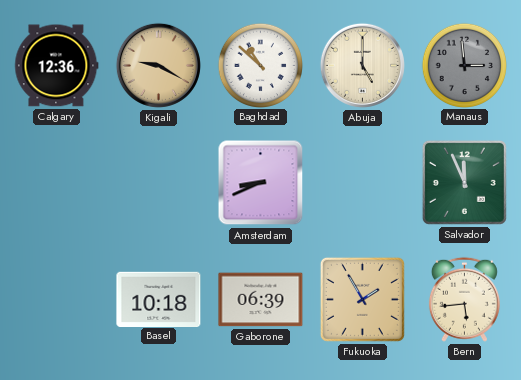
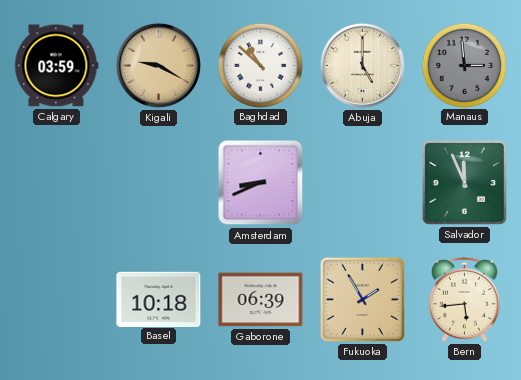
Calgary: 12:36 -> 03:59 (57, 66)
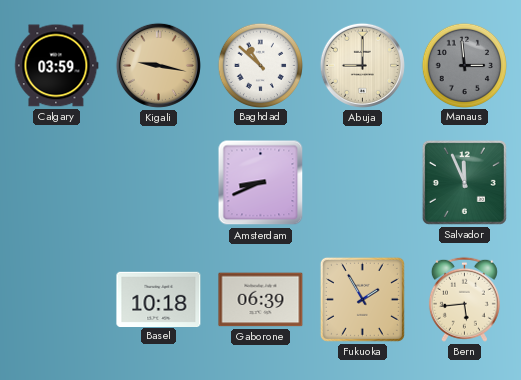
Kigali: 9:20 -> 9:17 (158, 65)
Abuja: 5:00 -> 9:00 (362, 65)
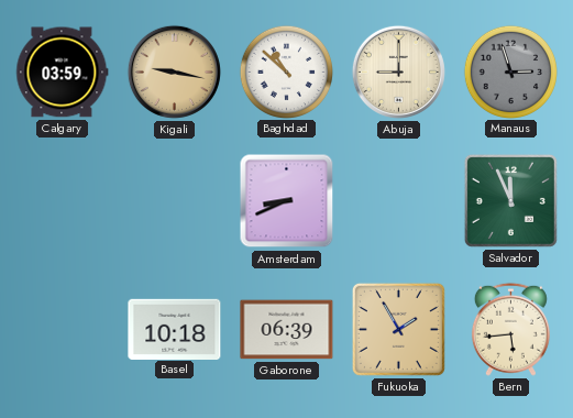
Manaus: 2:59 -> 2:57 (510, 71)
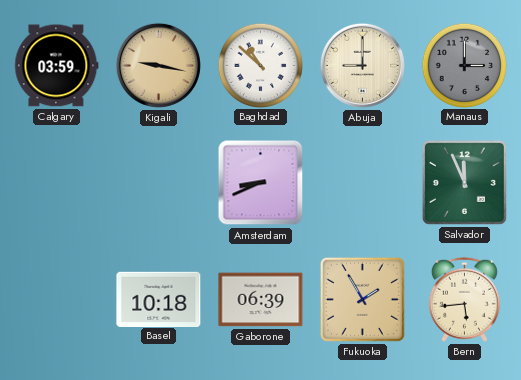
Manaus: 2:57 -> 3:00 (464, 65)
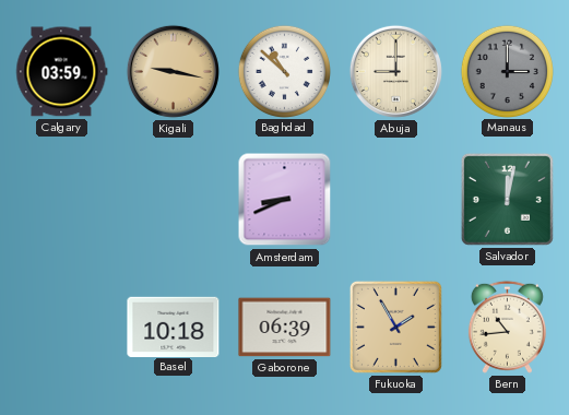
Salvador: 11:56 -> 12:02 (507, 199)
Bern: 5:44 -> 10:44 (507, 327)
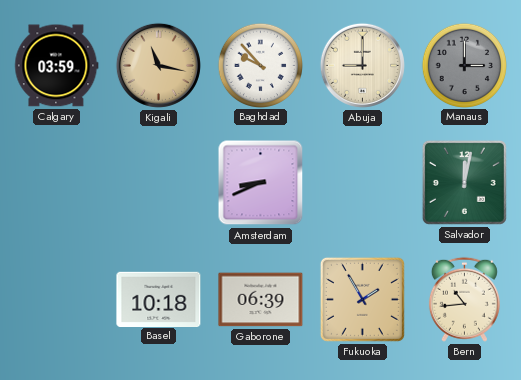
Kigali: 9:17 -> 11:17 (158, 65)
Baghdad: 10:52 -> 9:53 (260, 65)
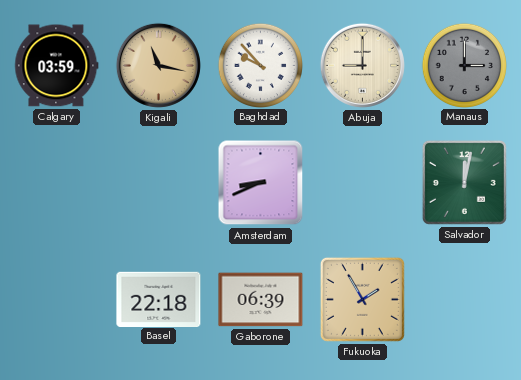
Basel: 10:18 -> 22:18 (159, 299)
Bern: 10:44 -> none (464, 299)
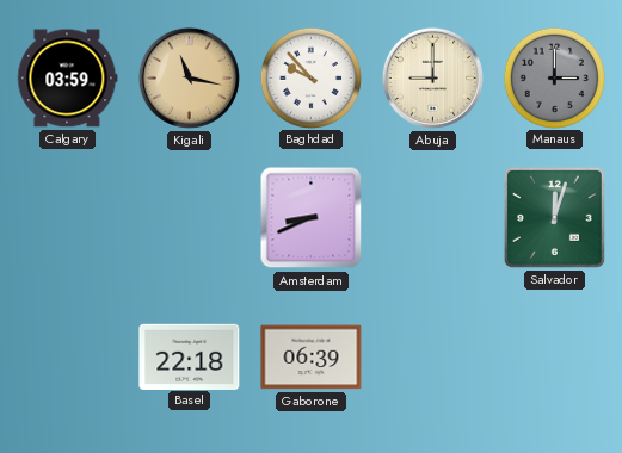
Salvador: 12:02 -> 12:03 (554, 217)
Fukuoka: 1:55 -> none (362, 299)
